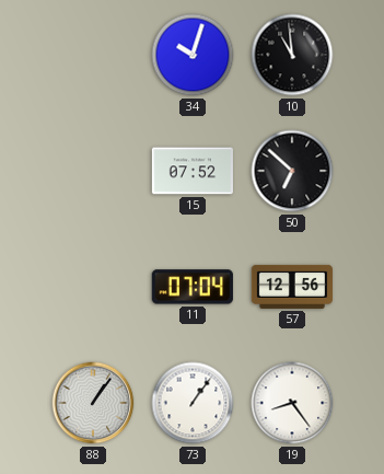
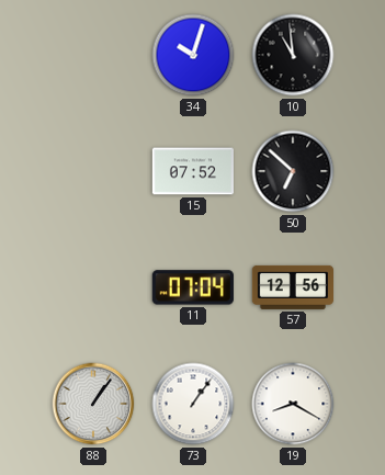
19: 8:24 -> 8:20 (293, 404)
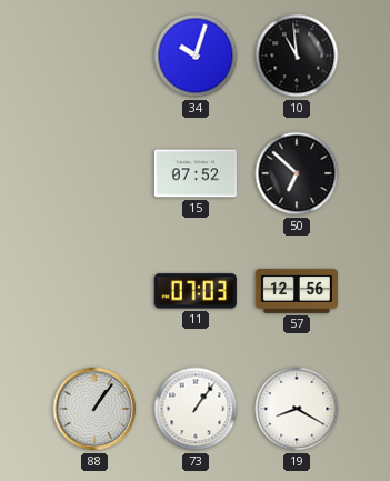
11: 07:04 -> 07:03 (196, 291)
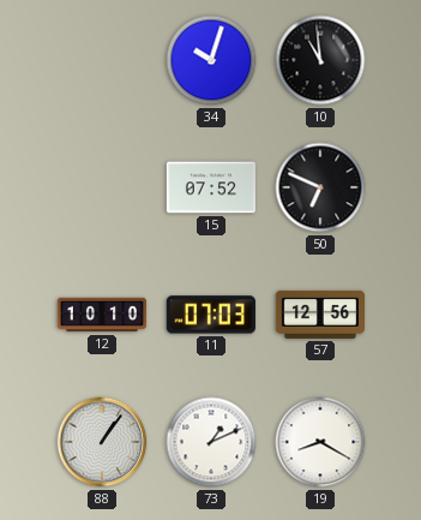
50: 6:52 -> 6:49 (320, 187)
12: none -> 10:10 (101, 315)
73: 1:06 -> 1:11 (211, 442)
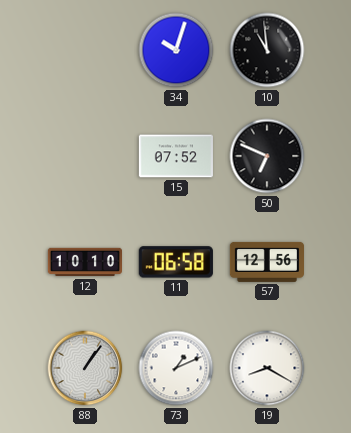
11: 07:03 -> 06:58 (176, 262)
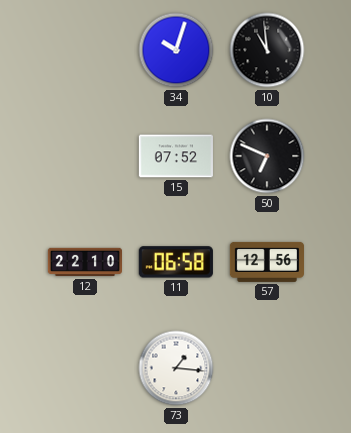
12: 10:10 -> 22:10 (84, 262)
88: 1:06 -> none (85, 368)
73: 1:11 -> 1:16 (176, 368)
19: 8:20 -> none (267, 368)
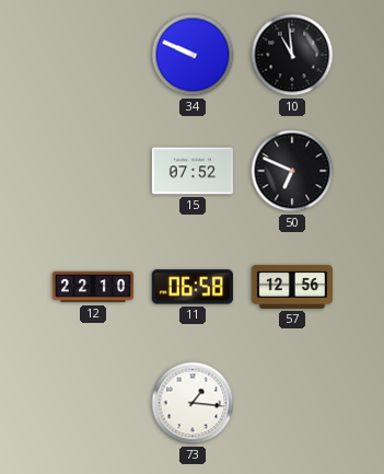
34: 10:03 -> 9:49 (193, 55)
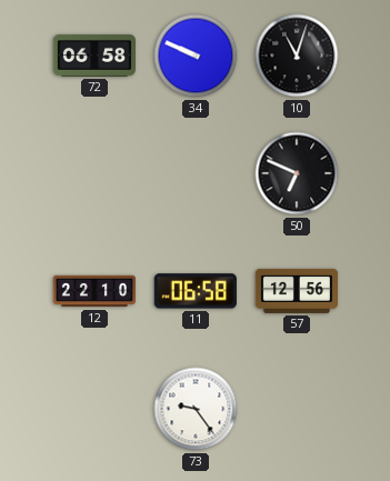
72: none -> 06:58 (93, 56)
10: 10:59 -> 11:03 (297, 56)
15: 07:52 -> none (191, 171)
73: 1:16 -> 9:24 (196, 409)
